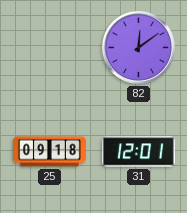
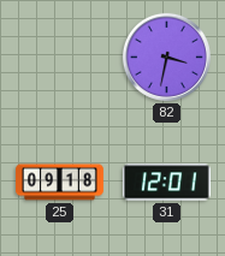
82: 12:09 -> 3:32 (166, 56)
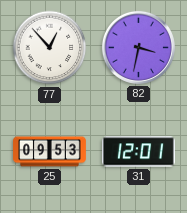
77: none -> 12:53 (50, 48)
25: 09:18 -> 09:53 (50, 152)
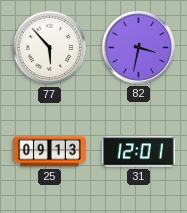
77: 12:53 -> 5:53 (50, 48)
25: 09:53 -> 09:13 (50, 152)
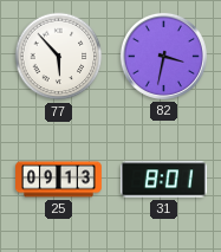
31: 12:01 -> 8:01 (164, 180)
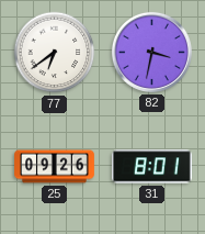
77: 5:53 -> 6:39 (55, 53)
25: 09:13 -> 09:26 (55, 167)
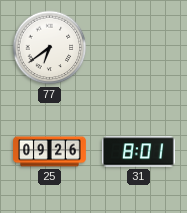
82: 3:32 -> none (151, 52)
